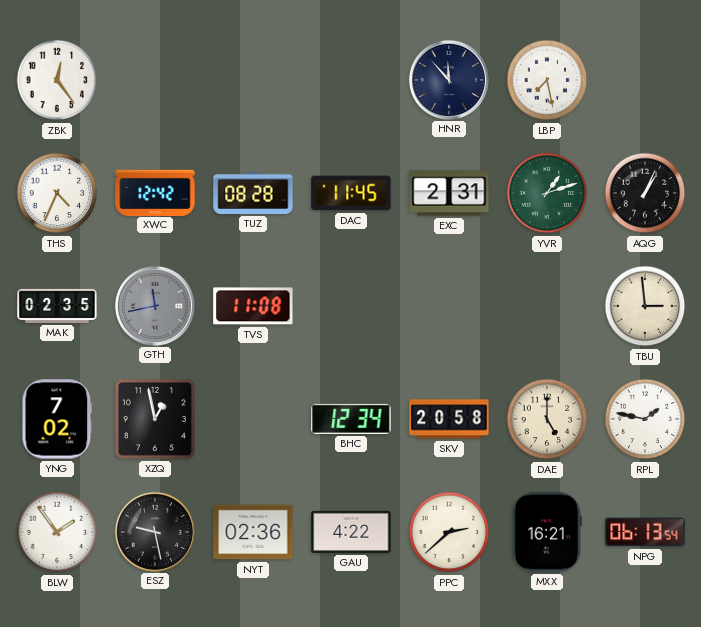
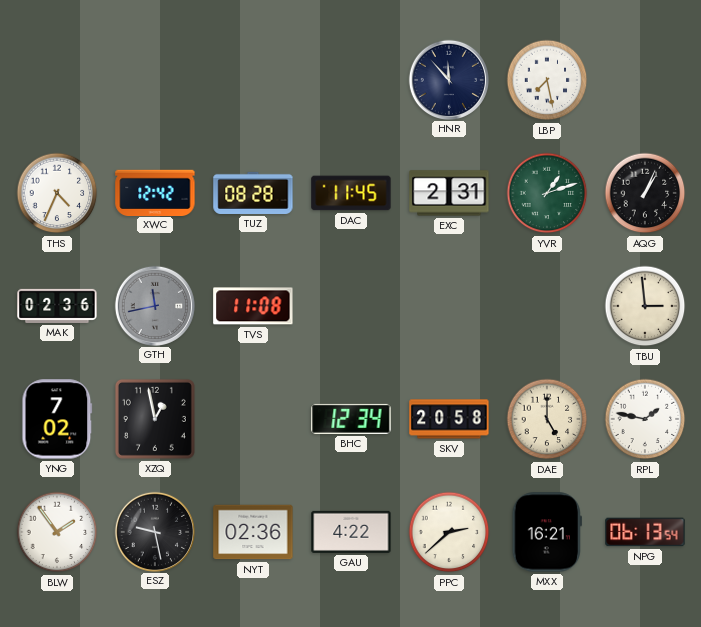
ZBK: 12:24 -> none (57, 80)
MAK: 02:35 -> 02:36 (57, 306)
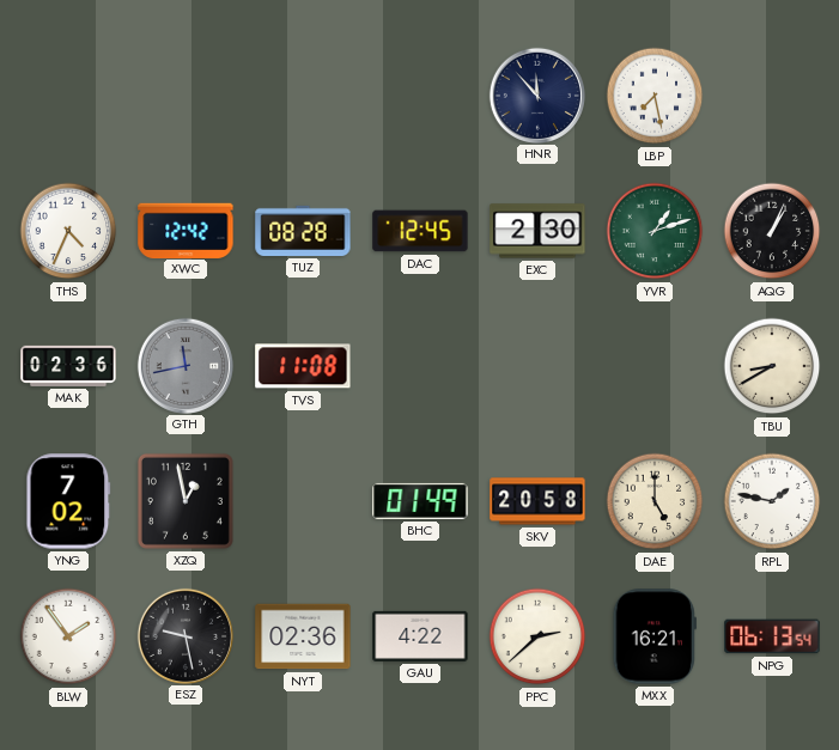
DAC: 11:45 -> 12:45 (420, 231)
EXC: 2:31 -> 2:30 (537, 231)
TBU: 2:59 -> 8:40 (772, 366)
BHC: 12:34 -> 01:49 (420, 501)
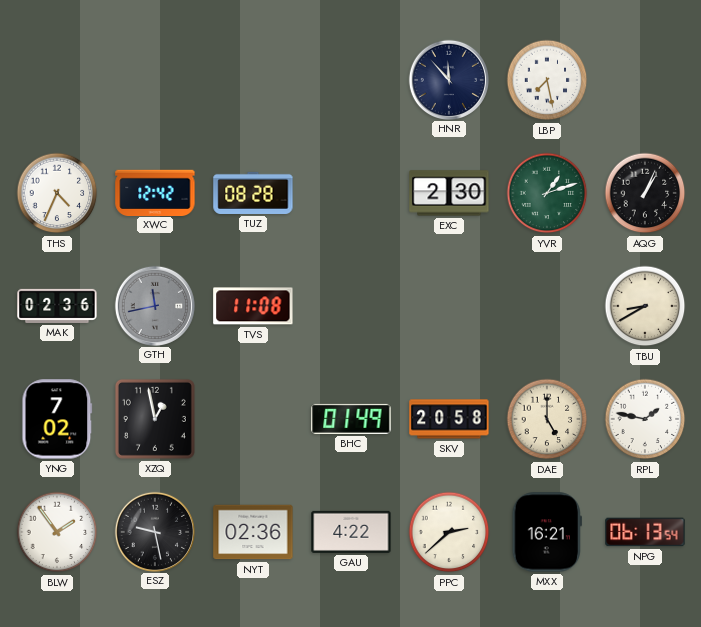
DAC: 12:45 -> none (420, 231)
